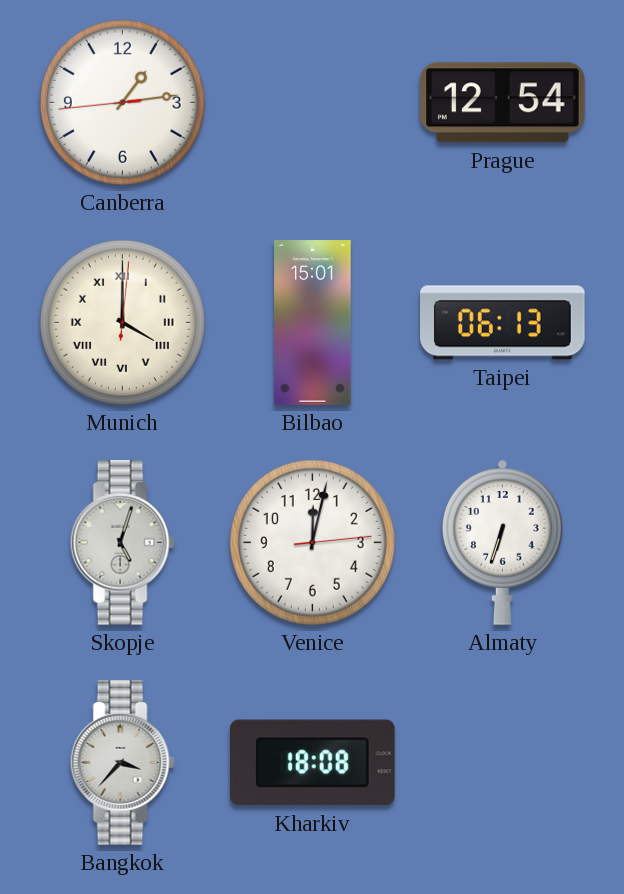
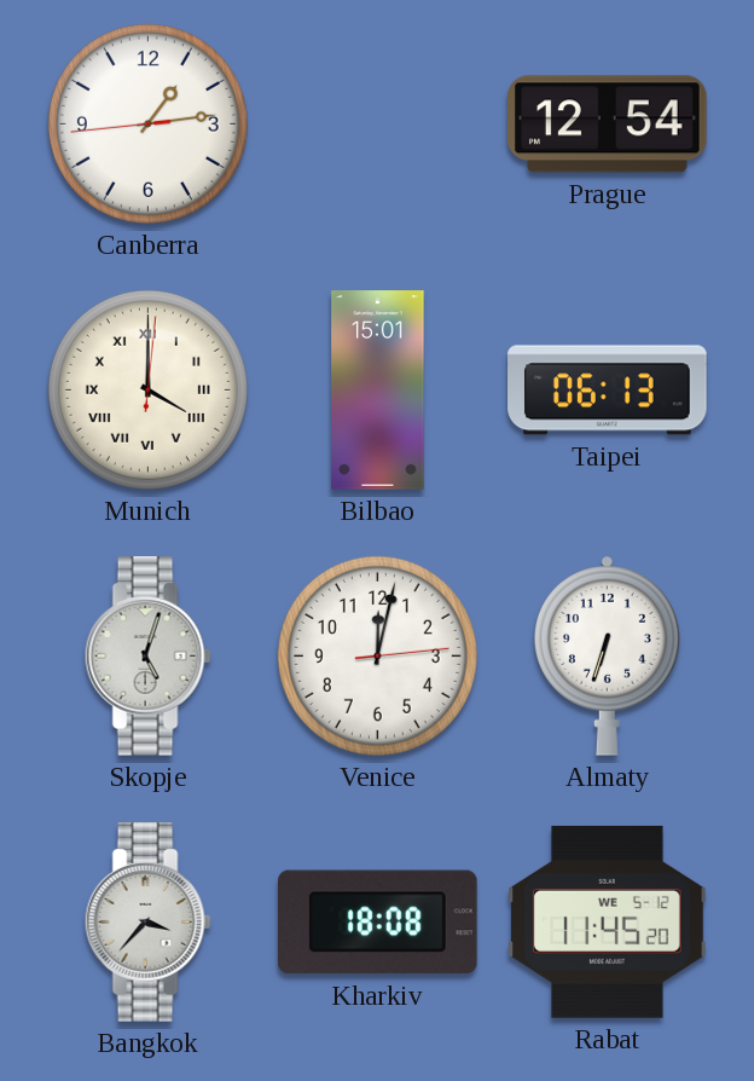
Rabat: none -> 11:45 (608, 921)
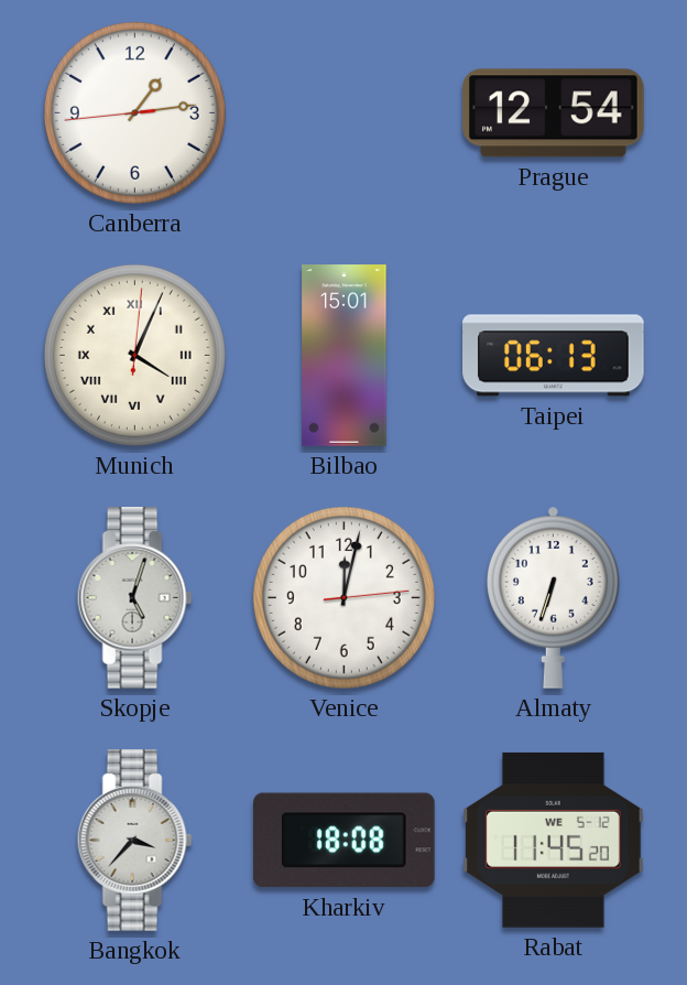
Munich: 4:00 -> 4:04 (134, 355)
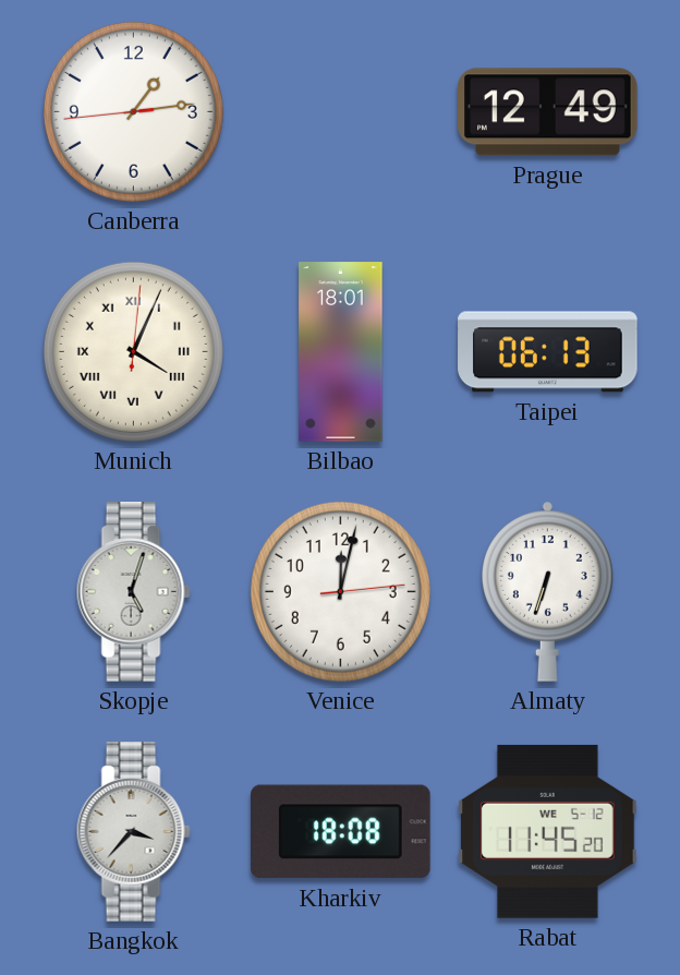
Prague: 12:54 -> 12:49 (548, 112)
Bilbao: 15:01 -> 18:01 (341, 352)
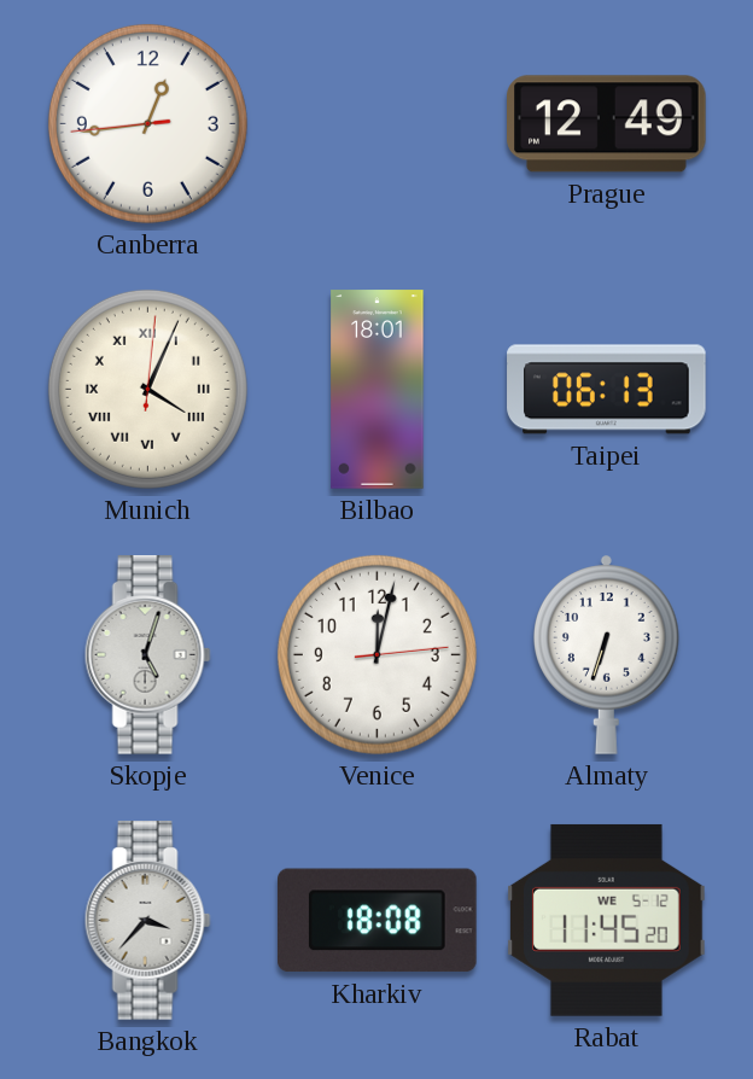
Canberra: 1:13 -> 12:43 (147, 123)
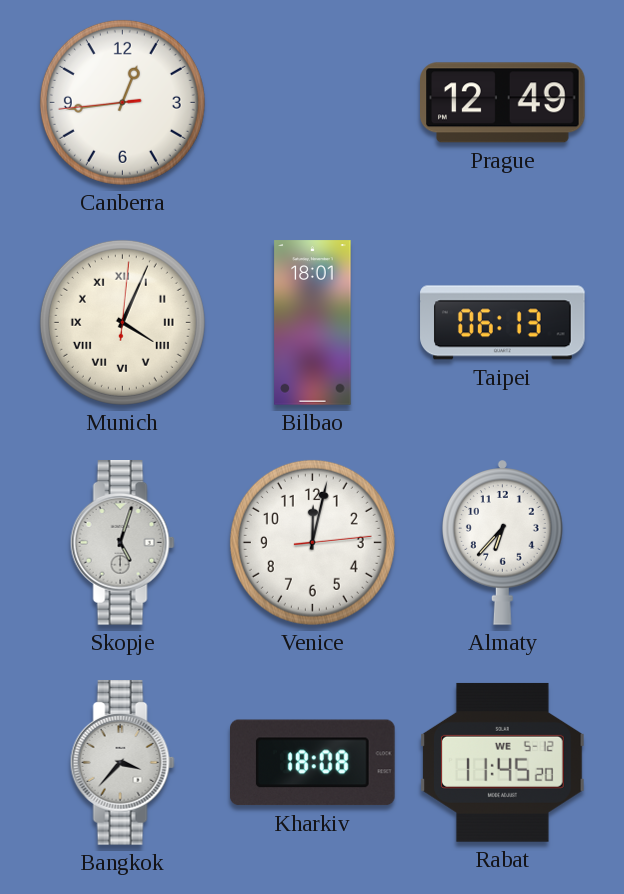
Almaty: 6:33 -> 6:37 (503, 542)
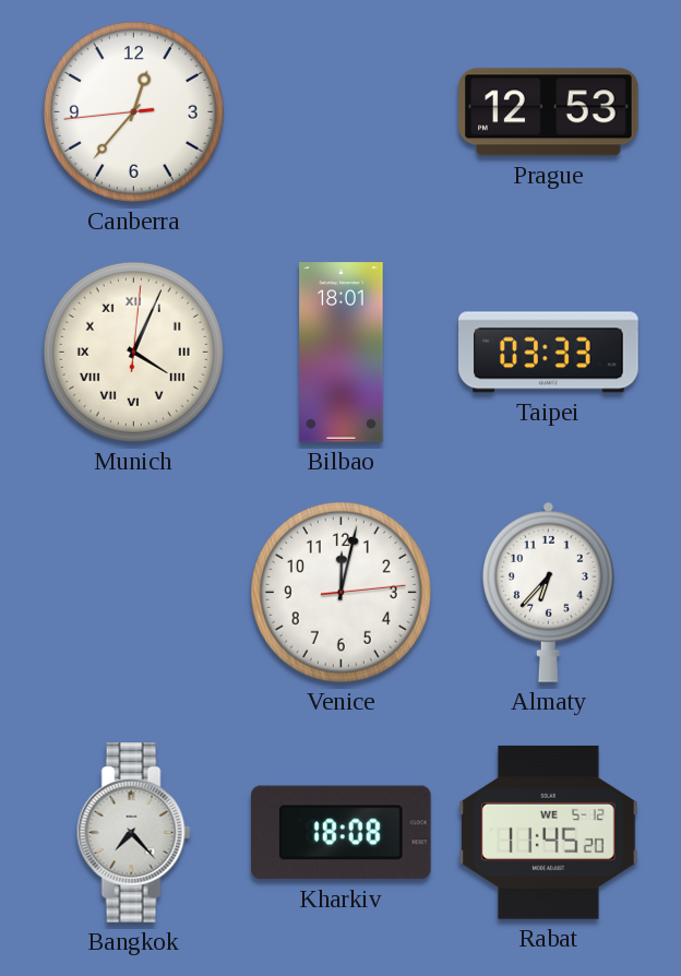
Canberra: 12:43 -> 12:36 (133, 111)
Prague: 12:49 -> 12:53 (549, 112)
Taipei: 06:13 -> 03:33 (549, 353)
Skopje: 5:03 -> none (122, 543)
Bangkok: 3:37 -> 7:23 (133, 833)
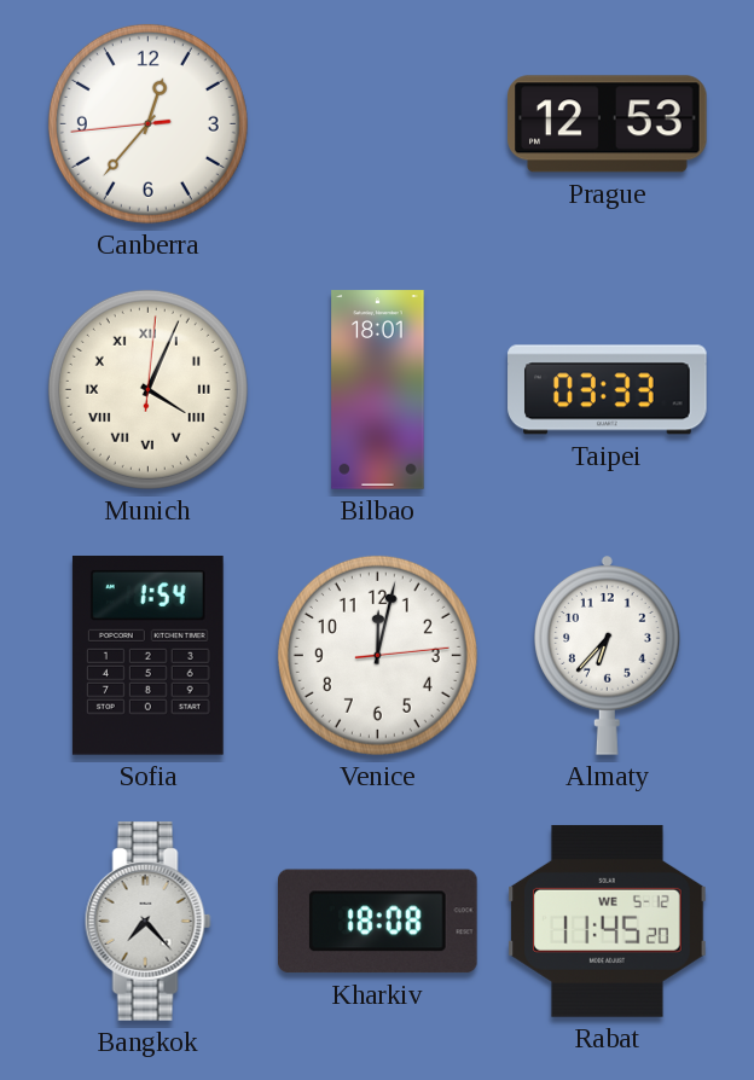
Sofia: none -> 1:54 (147, 656)
